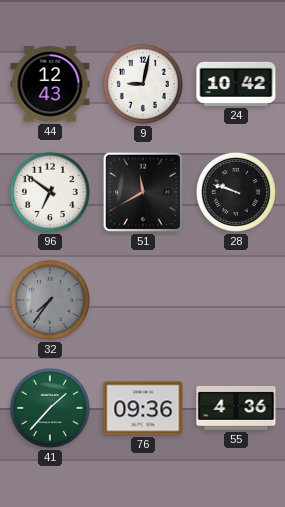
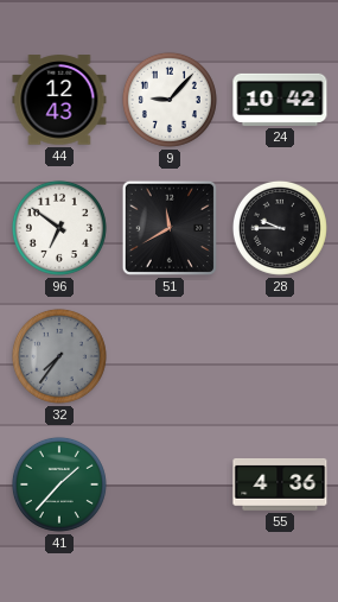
9: 9:02 -> 9:07 (170, 100)
28: 9:48 -> 9:45 (280, 228)
76: 09:36 -> none (143, 408)
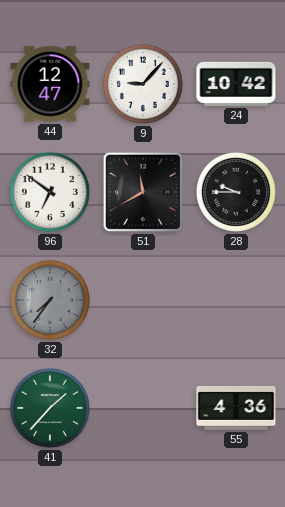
44: 12:43 -> 12:47 (50, 84)
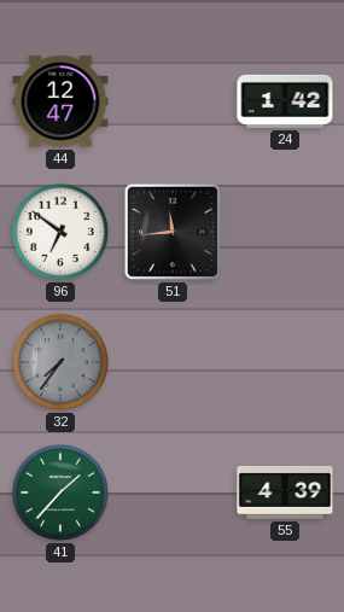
9: 9:07 -> none (143, 84)
24: 10:42 -> 1:42 (285, 101)
51: 11:40 -> 11:44 (173, 232)
28: 9:45 -> none (236, 192)
55: 4:36 -> 4:39 (285, 492)
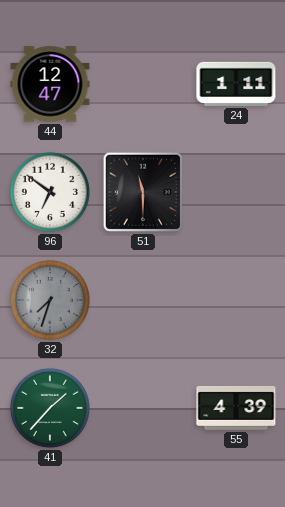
24: 1:42 -> 1:11 (236, 84)
51: 11:44 -> 11:30 (143, 192)
32: 7:36 -> 7:33 (50, 300)
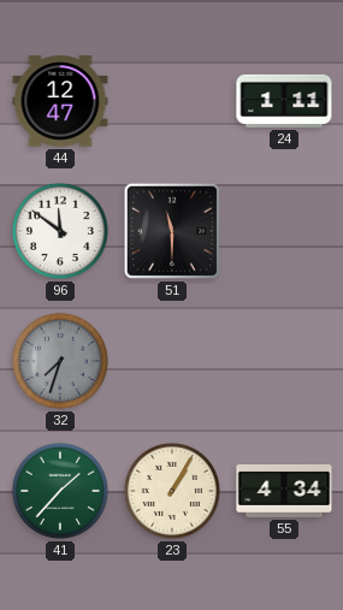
96: 6:51 -> 11:51 (60, 231)
23: none -> 1:05 (172, 491)
55: 4:39 -> 4:34 (284, 491)
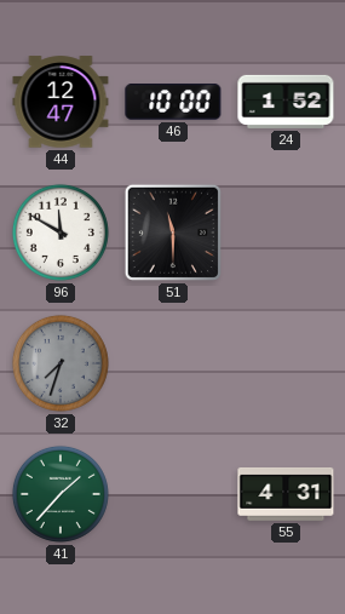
46: none -> 10:00 (173, 103)
24: 1:11 -> 1:52 (286, 102)
96: 11:51 -> 11:50 (61, 233)
23: 1:05 -> none (172, 491)
55: 4:34 -> 4:31 (286, 494)
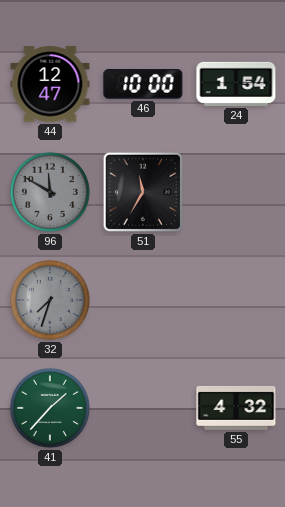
24: 1:52 -> 1:54 (236, 84)
96 dial: white -> grey (50, 192)
51: 11:30 -> 11:35 (143, 192)
55: 4:31 -> 4:32 (236, 408)
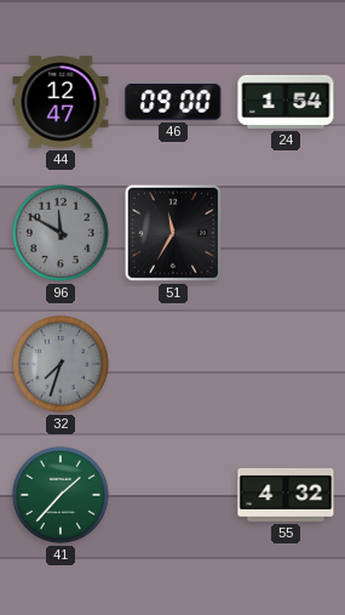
46: 10:00 -> 09:00 (173, 103)
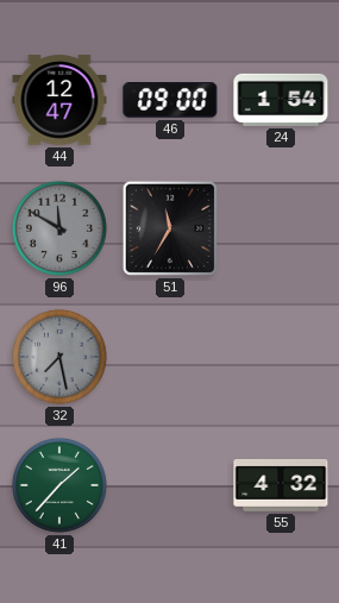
32: 7:33 -> 7:28 (59, 357)
